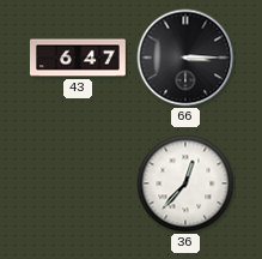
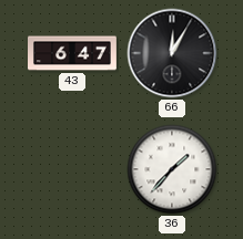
66: 3:15 -> 12:05 (172, 53)
36: 12:37 -> 1:37 (172, 169)
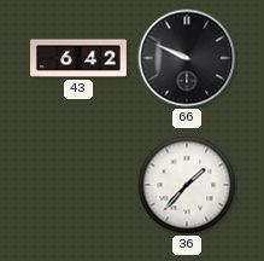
43: 6:47 -> 6:42 (80, 58)
66: 12:05 -> 9:49 (187, 58)
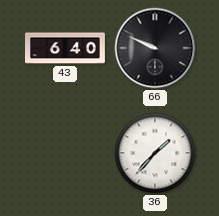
43: 6:42 -> 6:40 (66, 48)
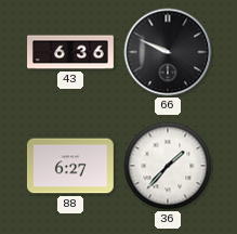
43: 6:40 -> 6:36 (71, 52)
88: none -> 6:27 (70, 166)
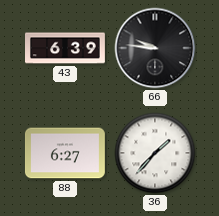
43: 6:36 -> 6:39 (66, 48)
66: 9:49 -> 9:46 (155, 48)
